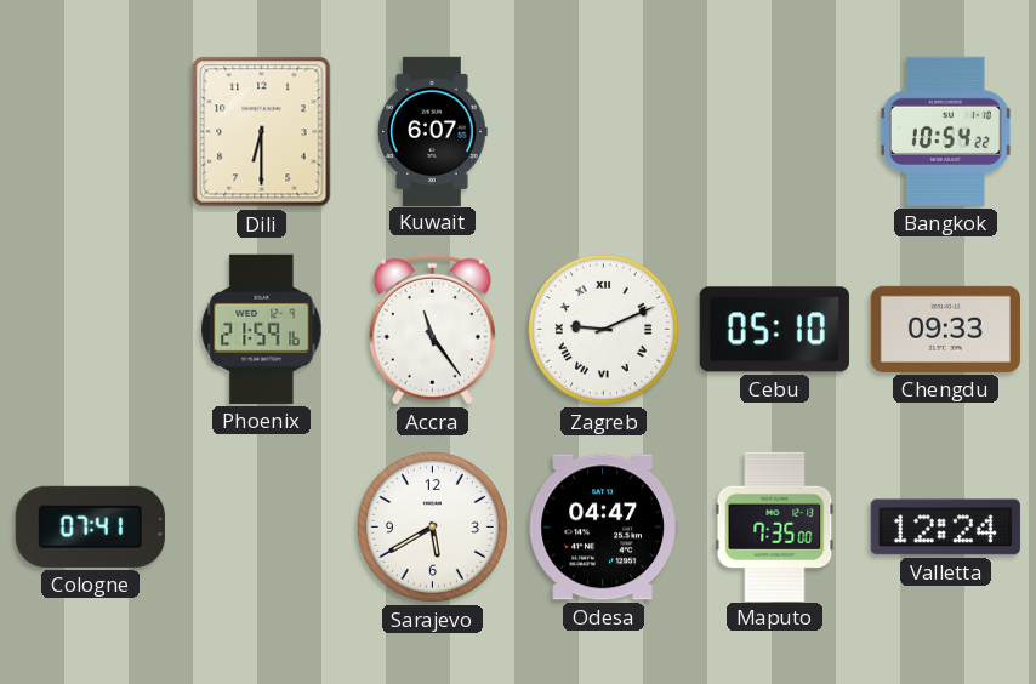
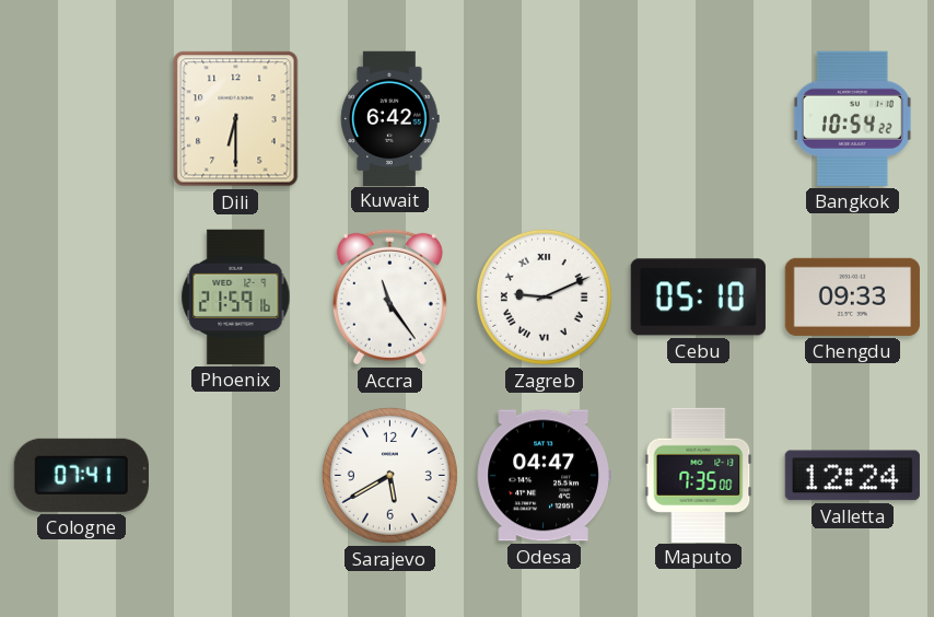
Kuwait: 6:07 -> 6:42 (390, 118)
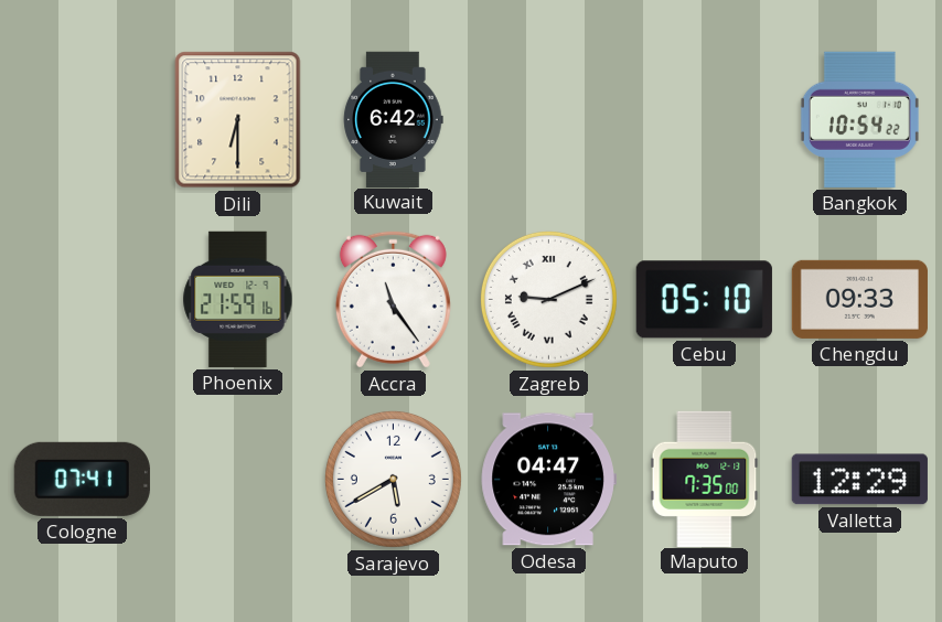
Valletta: 12:24 -> 12:29 (859, 480)
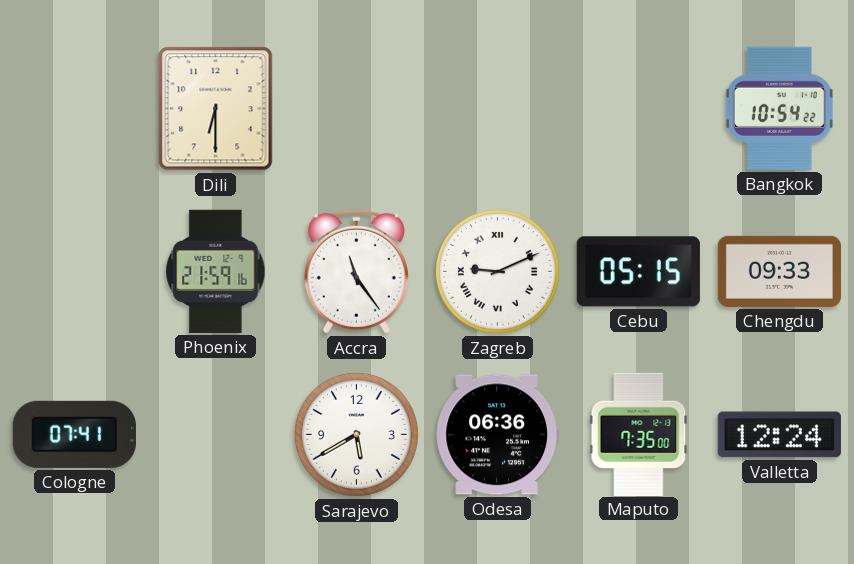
Kuwait: 6:42 -> none (394, 119)
Cebu: 05:10 -> 05:15 (638, 272)
Odesa: 04:47 -> 06:36 (497, 435)
Valletta: 12:29 -> 12:24 (779, 435)
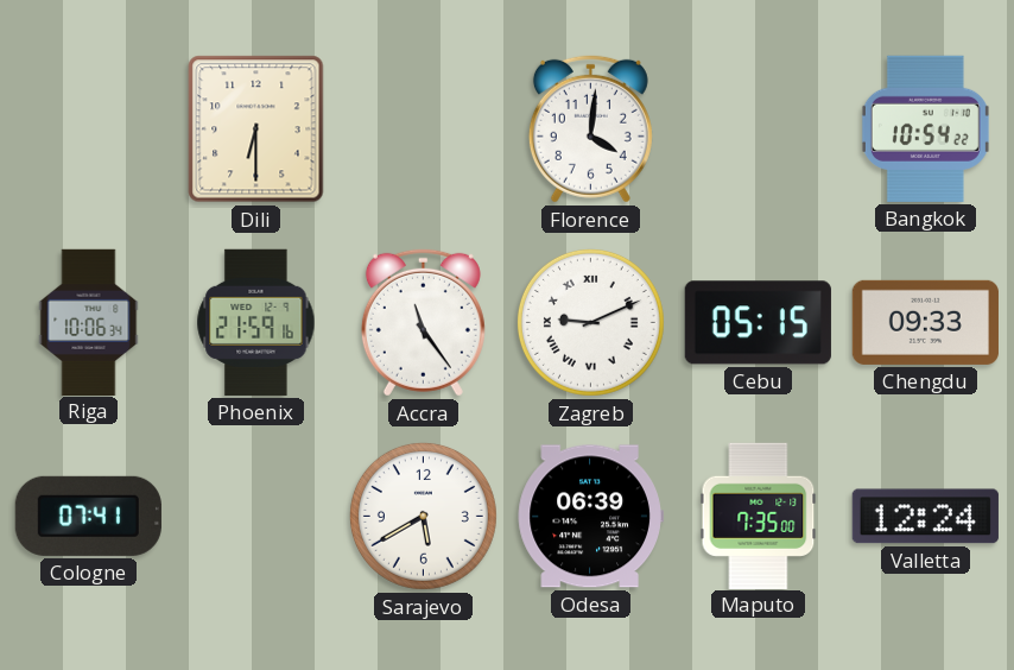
Florence: none -> 4:01 (590, 128)
Riga: none -> 10:06 (89, 322)
Odesa: 06:36 -> 06:39 (590, 517)
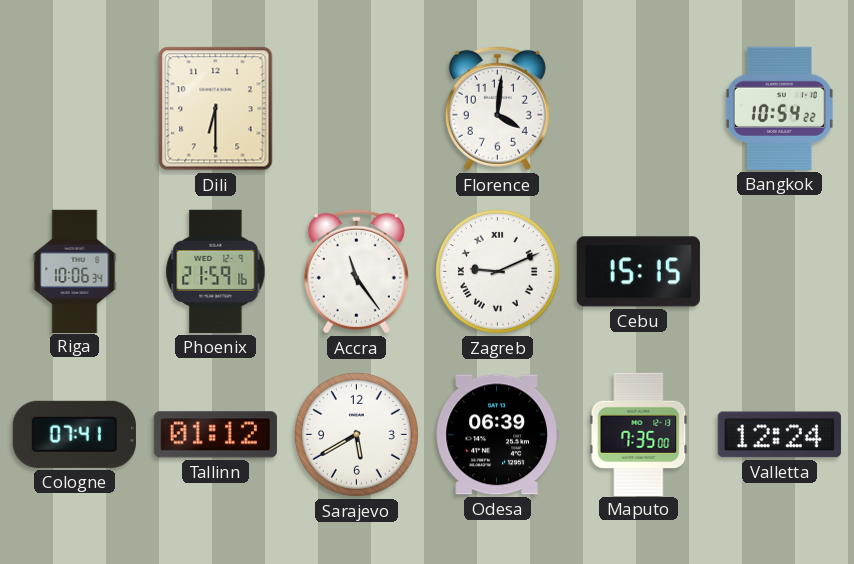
Cebu: 05:15 -> 15:15 (638, 272)
Chengdu: 09:33 -> none (925, 322)
Tallinn: none -> 01:12 (215, 435)
